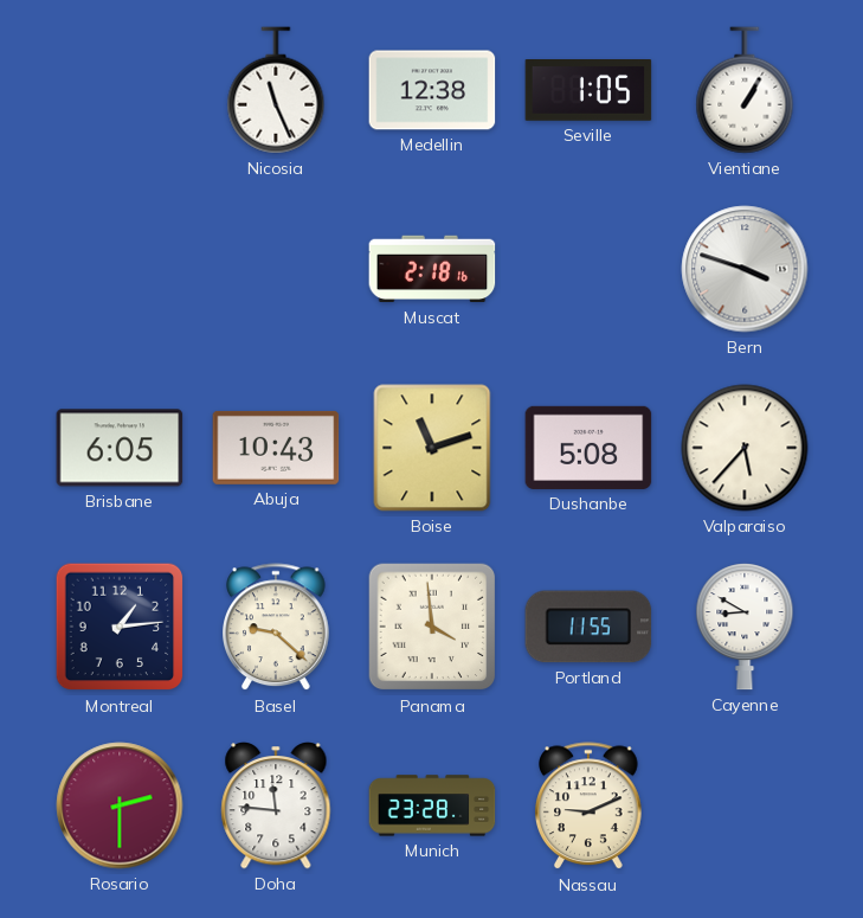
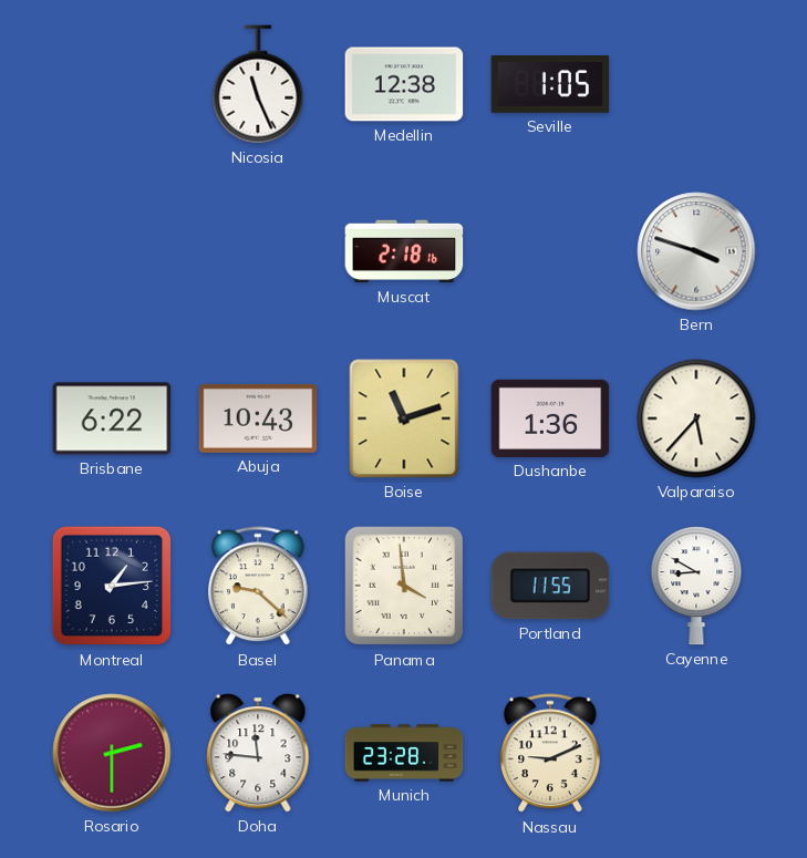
Vientiane: 1:05 -> none (745, 90)
Brisbane: 6:05 -> 6:22 (112, 418)
Dushanbe: 5:08 -> 1:36 (550, 418)
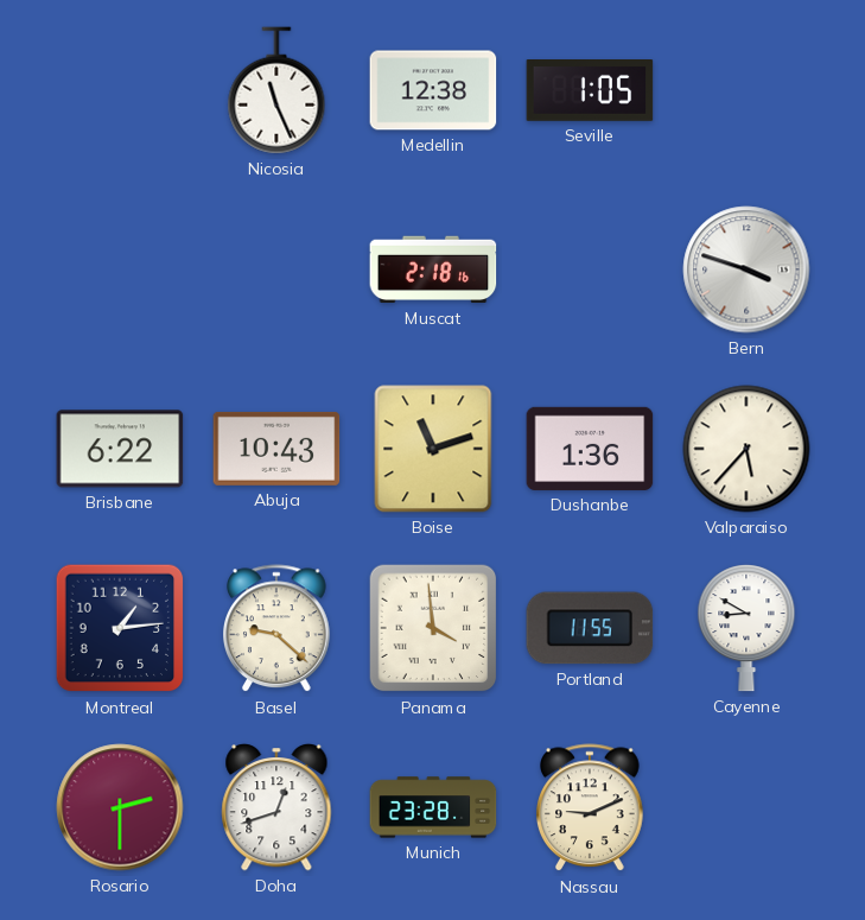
Doha: 11:46 -> 12:42 (276, 808)
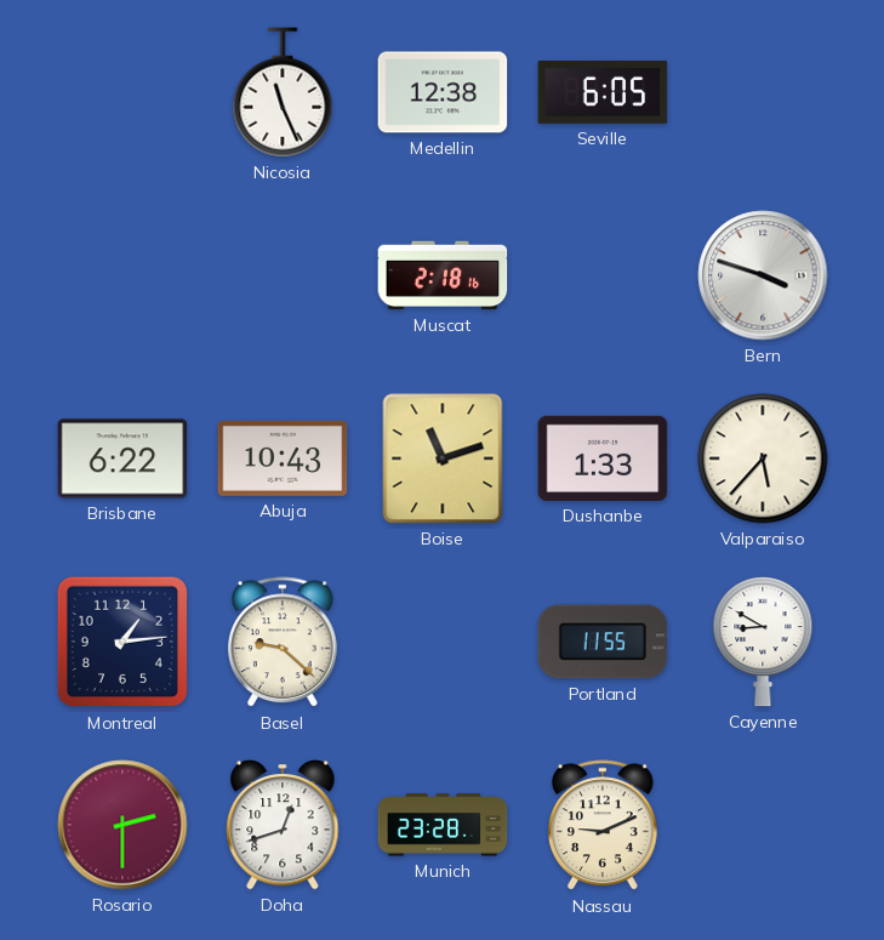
Seville: 1:05 -> 6:05 (603, 93)
Dushanbe: 1:36 -> 1:33 (603, 458)
Panama: 3:59 -> none (433, 628)
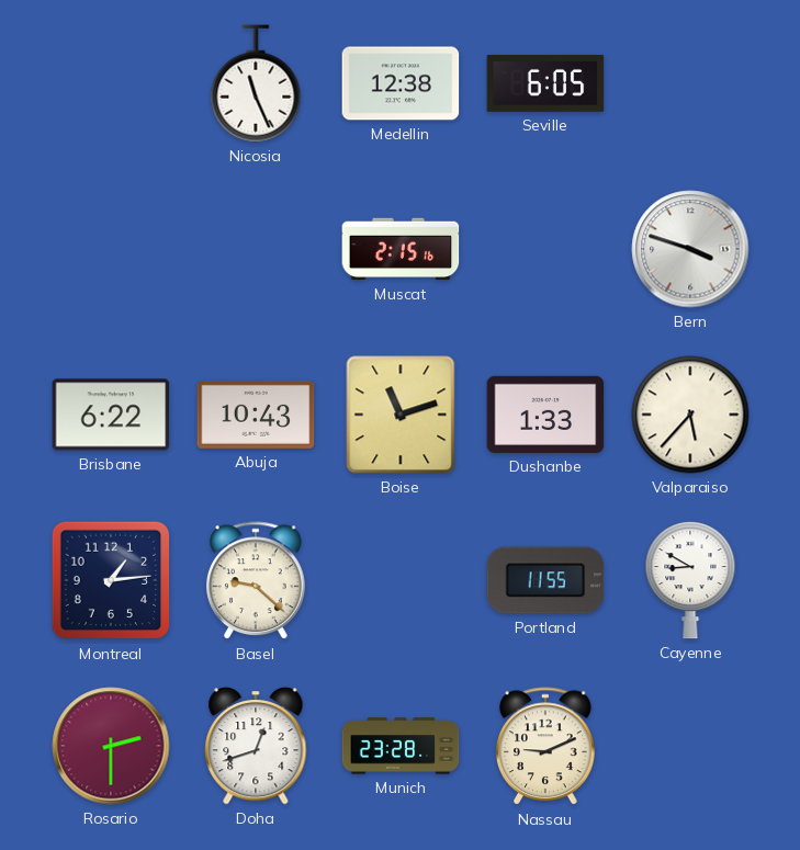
Muscat: 2:18 -> 2:15 (401, 249)
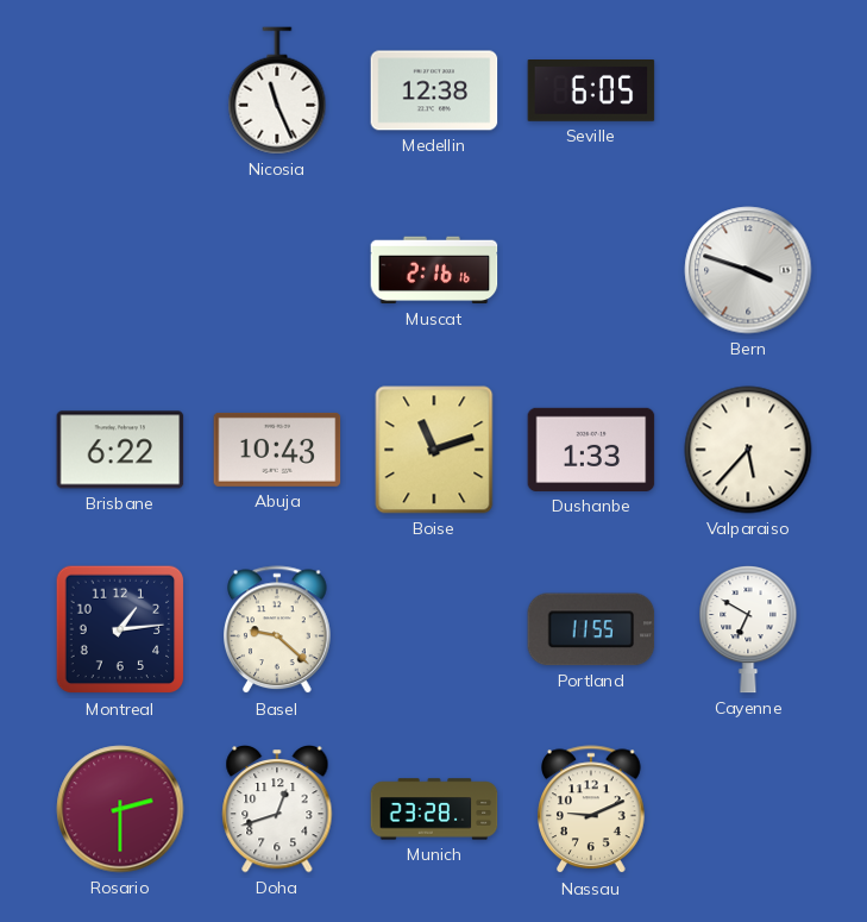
Muscat: 2:15 -> 2:16 (434, 270)
Cayenne: 8:50 -> 6:50 (748, 629)
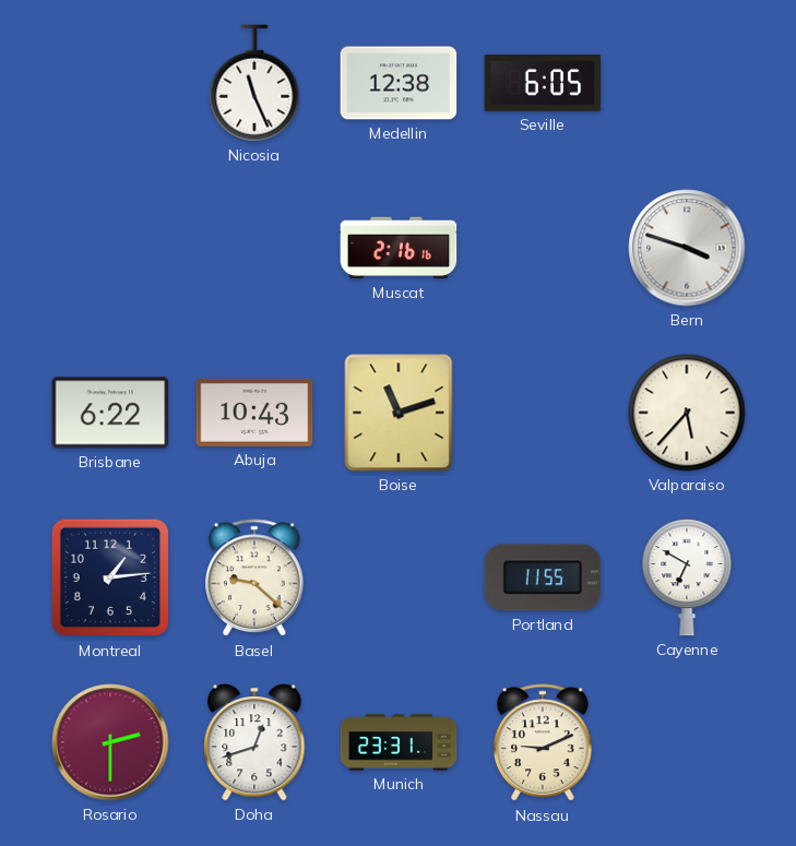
Dushanbe: 1:33 -> none (591, 450)
Munich: 23:28 -> 23:31 (399, 742)
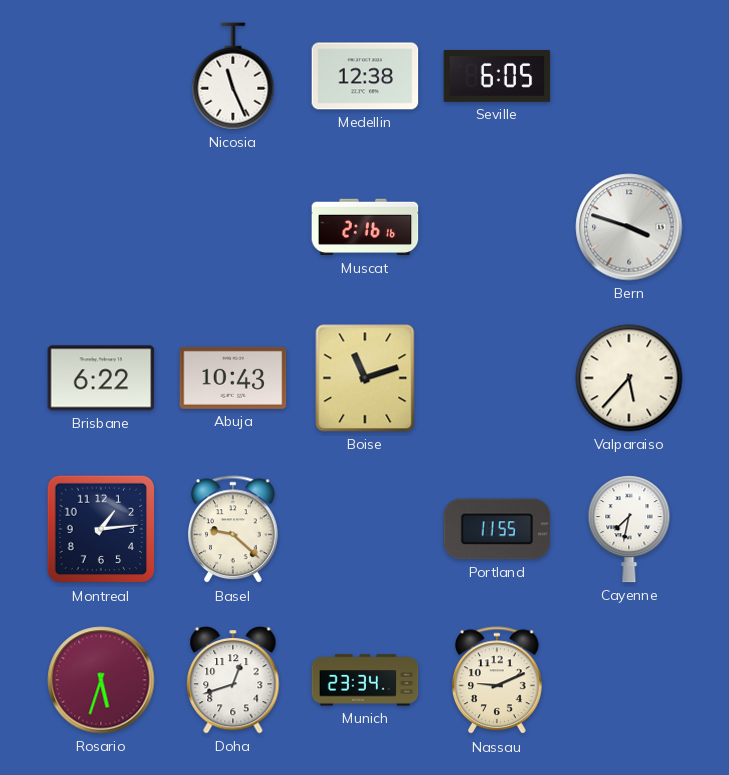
Cayenne: 6:50 -> 7:32 (629, 529)
Rosario: 2:30 -> 5:33 (101, 680)
Munich: 23:31 -> 23:34 (365, 680)
